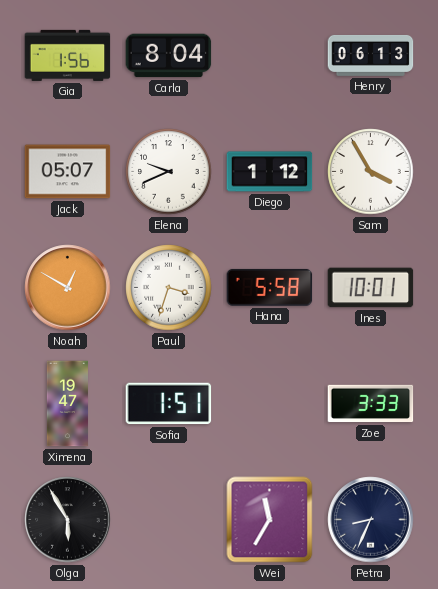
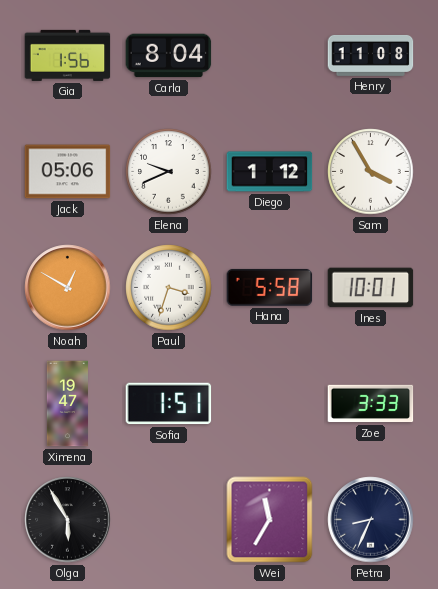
Henry: 06:13 -> 11:08 (371, 55)
Jack: 05:07 -> 05:06 (68, 172)
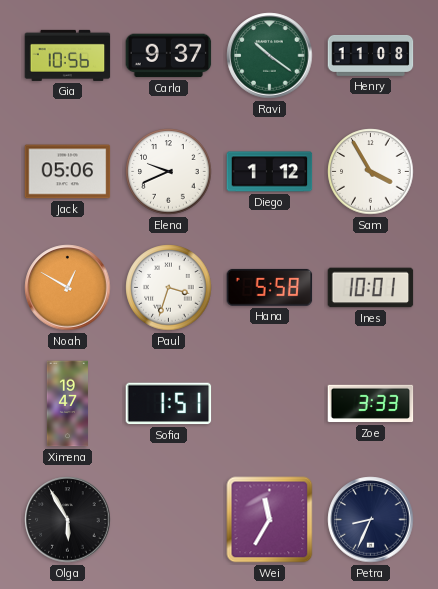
Gia: 1:56 -> 10:56 (68, 55)
Carla: 8:04 -> 9:37 (169, 56)
Ravi: none -> 10:21 (270, 56)
